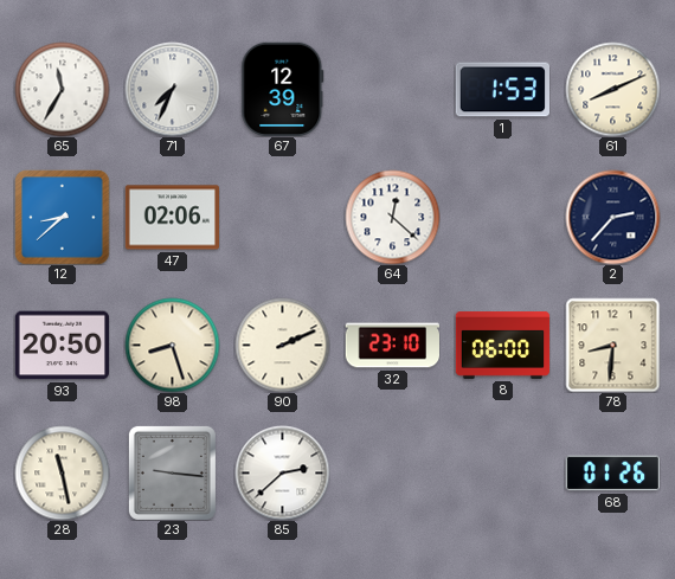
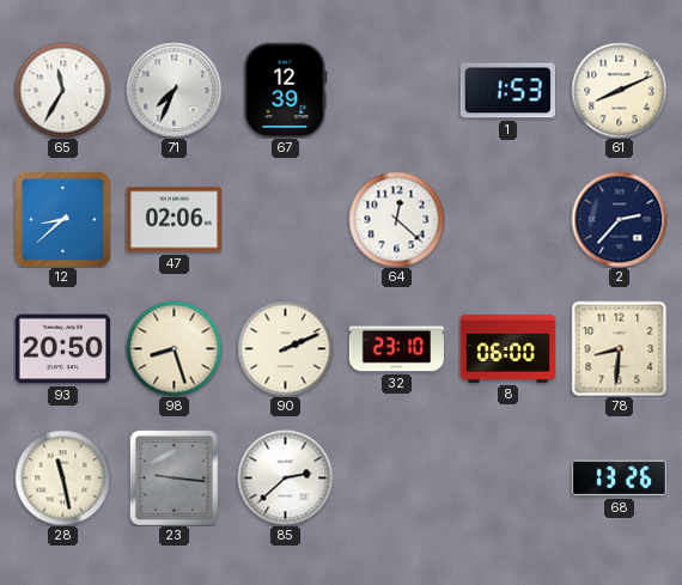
68: 01:26 -> 13:26 (619, 479)
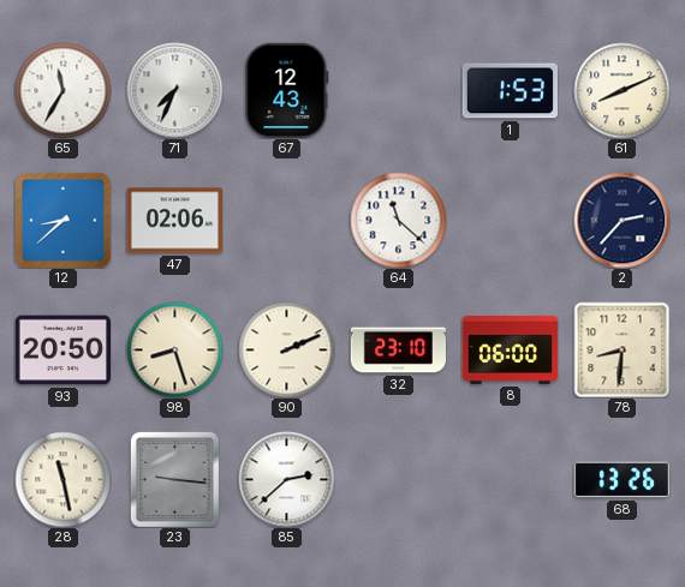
67: 12:39 -> 12:43 (287, 90)
64: 12:22 -> 11:22 (398, 220)
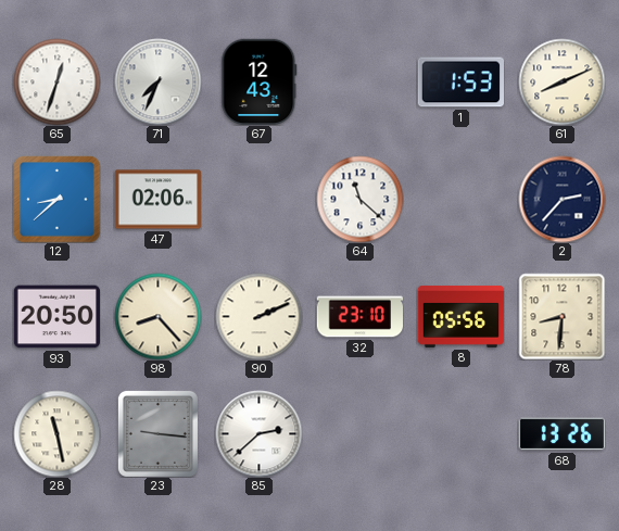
65: 11:35 -> 12:33 (56, 81)
98: 8:27 -> 8:23 (157, 316)
8: 06:00 -> 05:56 (460, 317)
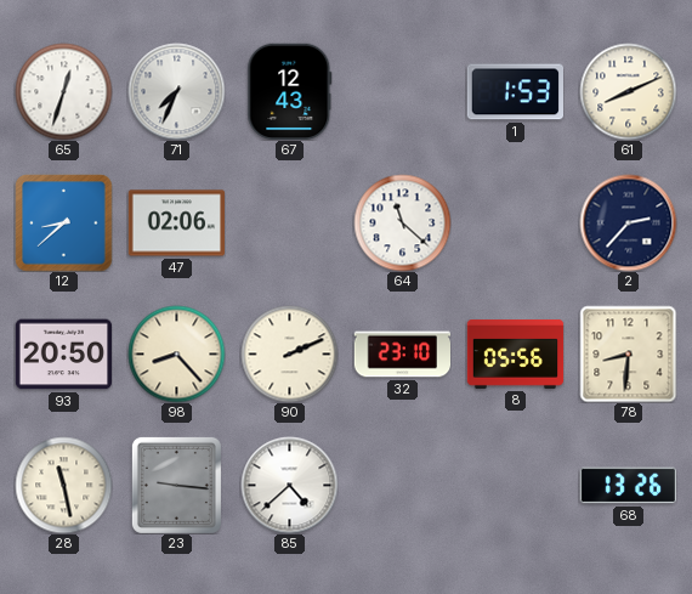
85: 2:38 -> 4:38 (289, 485)
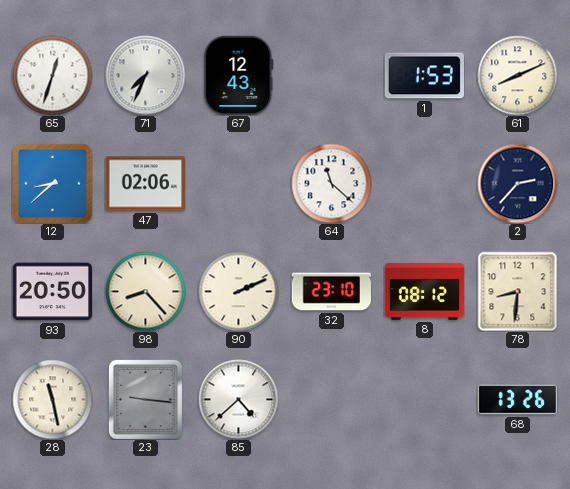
8: 05:56 -> 08:12 (424, 292)
